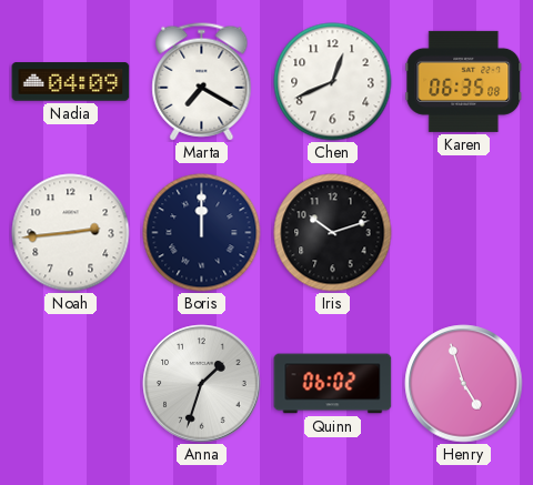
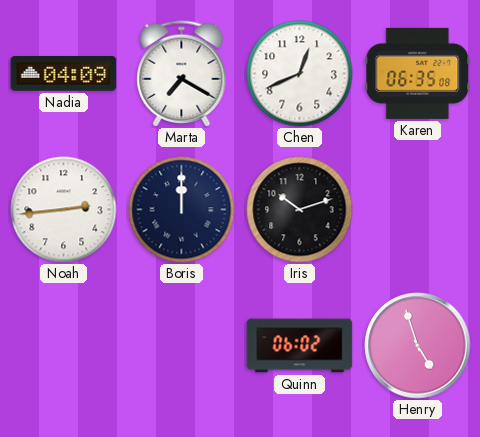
Anna: 1:33 -> none (202, 384)
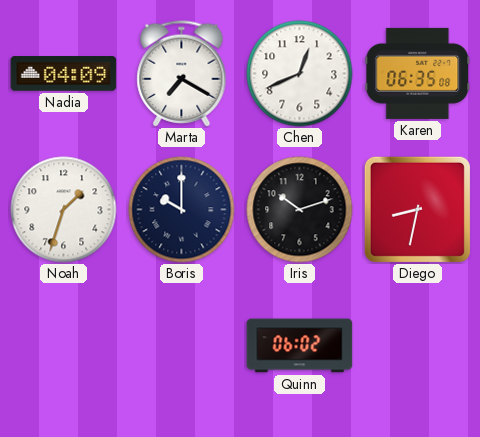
Noah: 2:44 -> 1:33 (64, 210)
Boris: 12:00 -> 10:00 (182, 210)
Diego: none -> 8:32 (417, 209)
Henry: 4:57 -> none (418, 346)
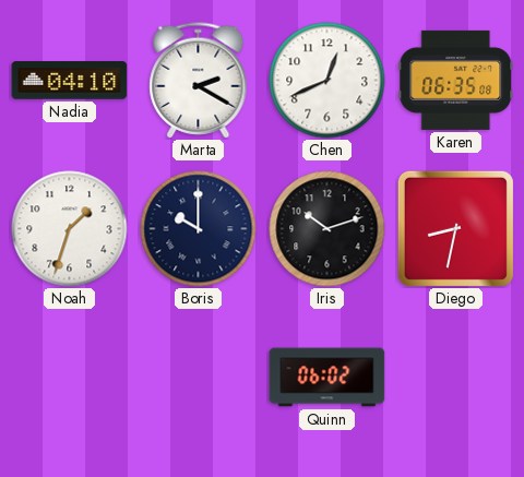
Nadia: 04:09 -> 04:10 (70, 81)
Marta: 7:20 -> 2:20 (199, 81)
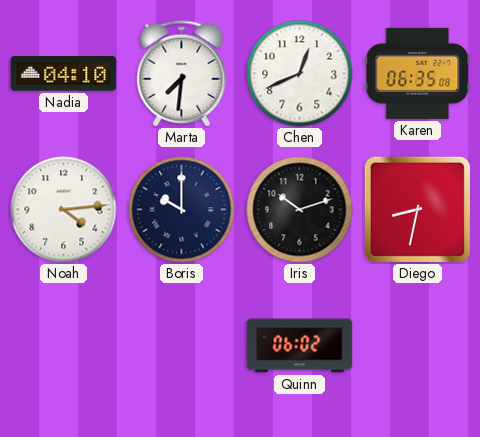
Marta: 2:20 -> 7:31 (182, 74)
Noah: 1:33 -> 4:14 (64, 210)
